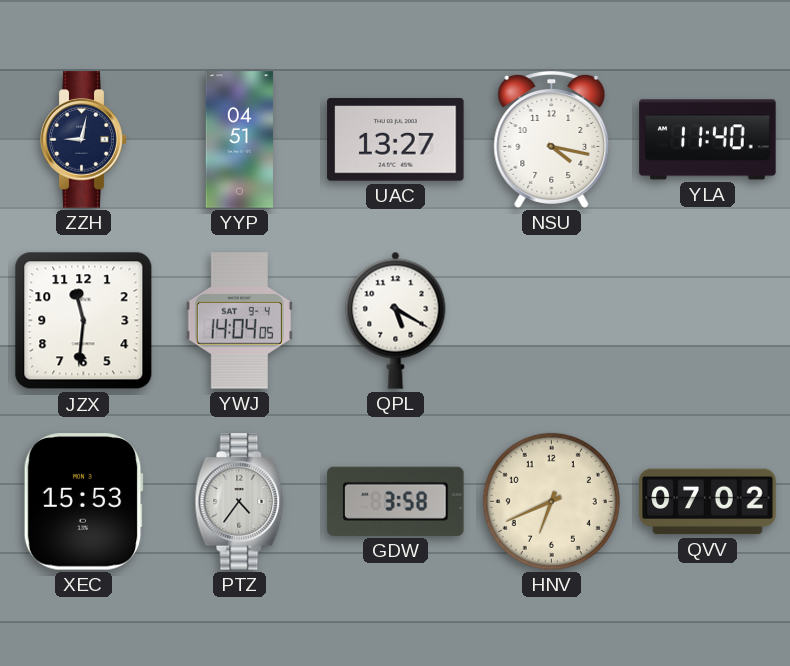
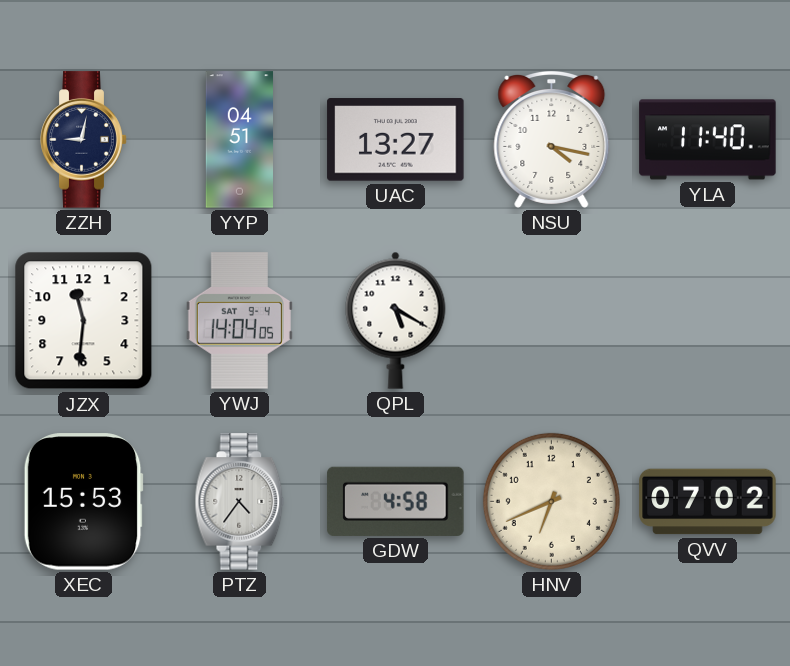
GDW: 3:58 -> 4:58 (396, 501)
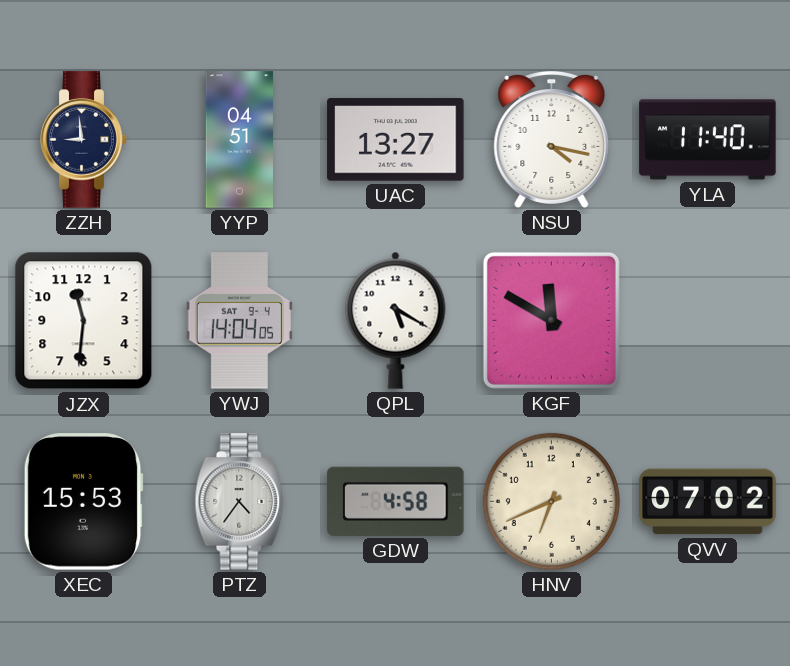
ZZH: 9:02 -> 8:59 (84, 140)
KGF: none -> 11:50 (551, 320)
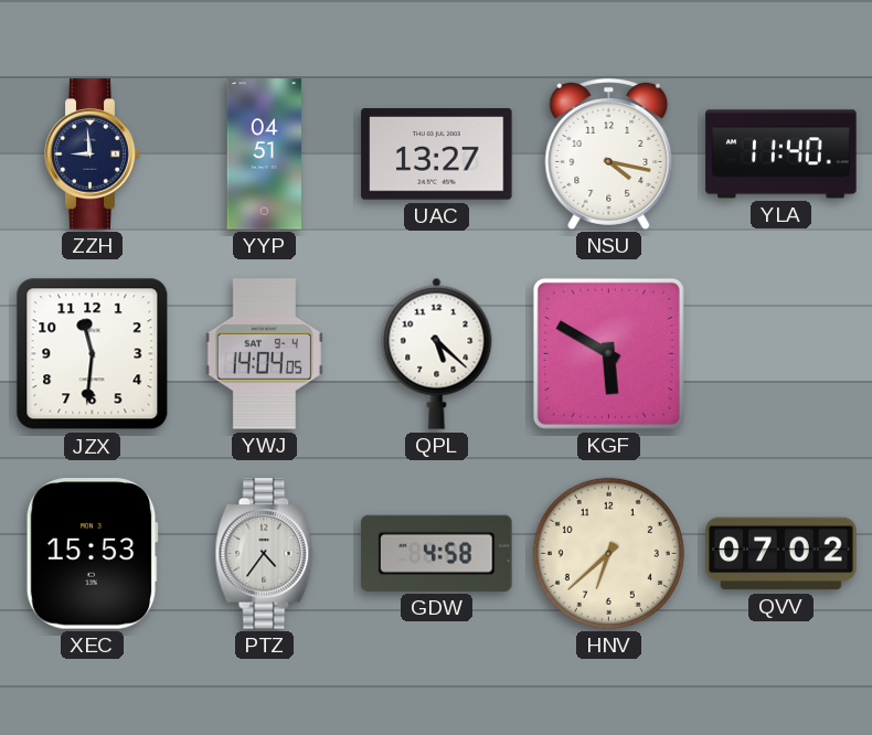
QPL: 5:20 -> 5:22 (437, 353)
KGF: 11:50 -> 5:50 (608, 353)
HNV: 6:41 -> 6:38 (608, 553)
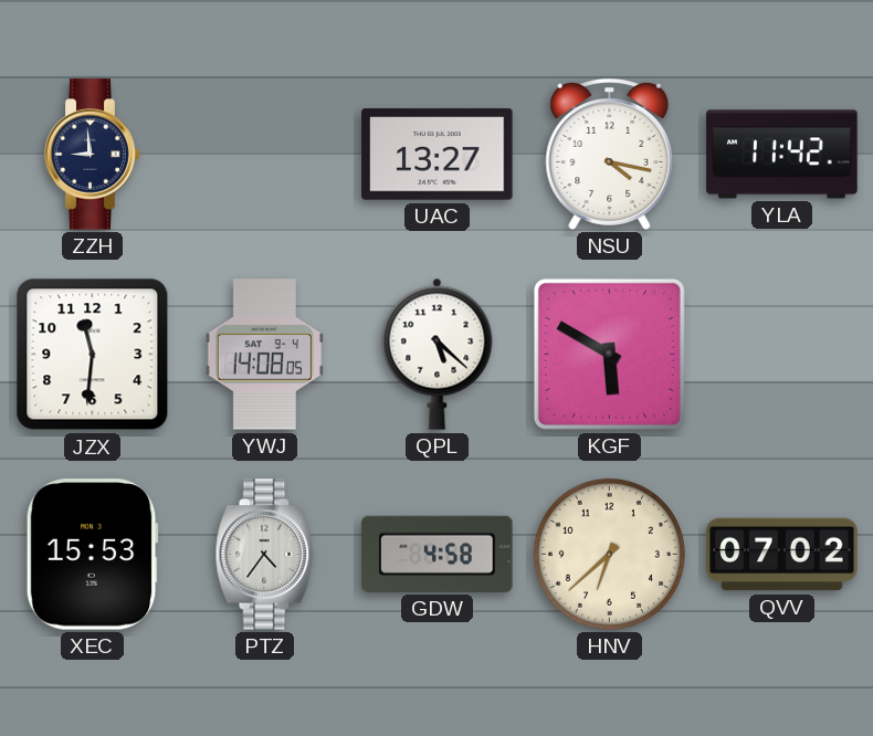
YYP: 04:51 -> none (265, 155)
YLA: 11:40 -> 11:42 (782, 155)
YWJ: 14:04 -> 14:08 (264, 355)
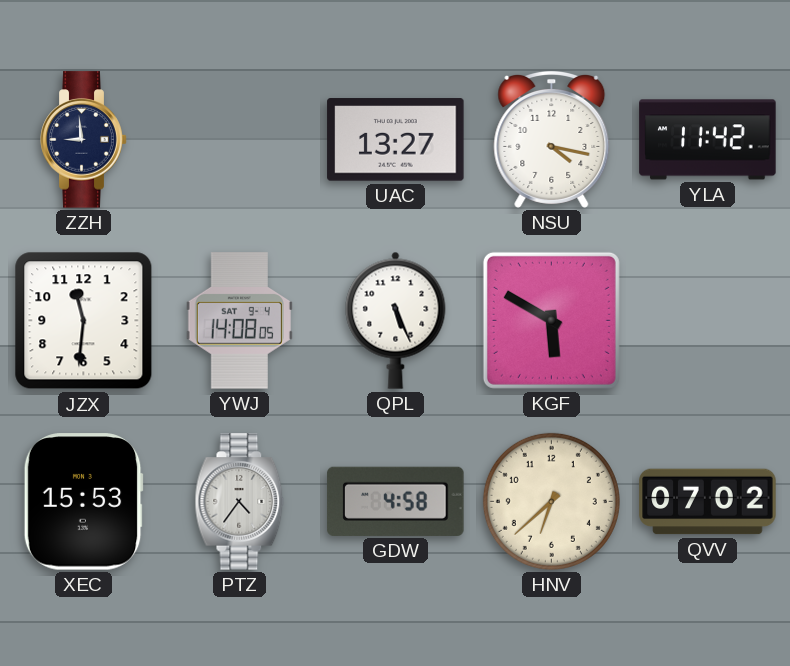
QPL: 5:22 -> 5:26 (396, 320)
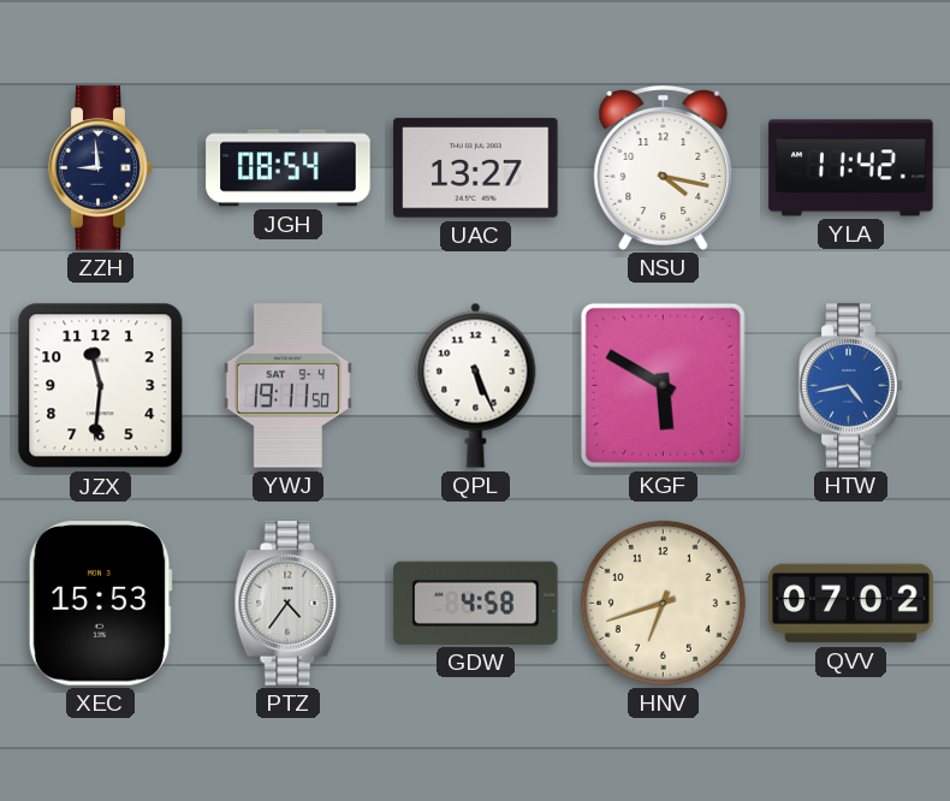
JGH: none -> 08:54 (289, 168)
YWJ: 14:08 -> 19:11 (287, 386)
HTW: none -> 4:43 (851, 386)
HNV: 6:38 -> 6:42 (663, 603)
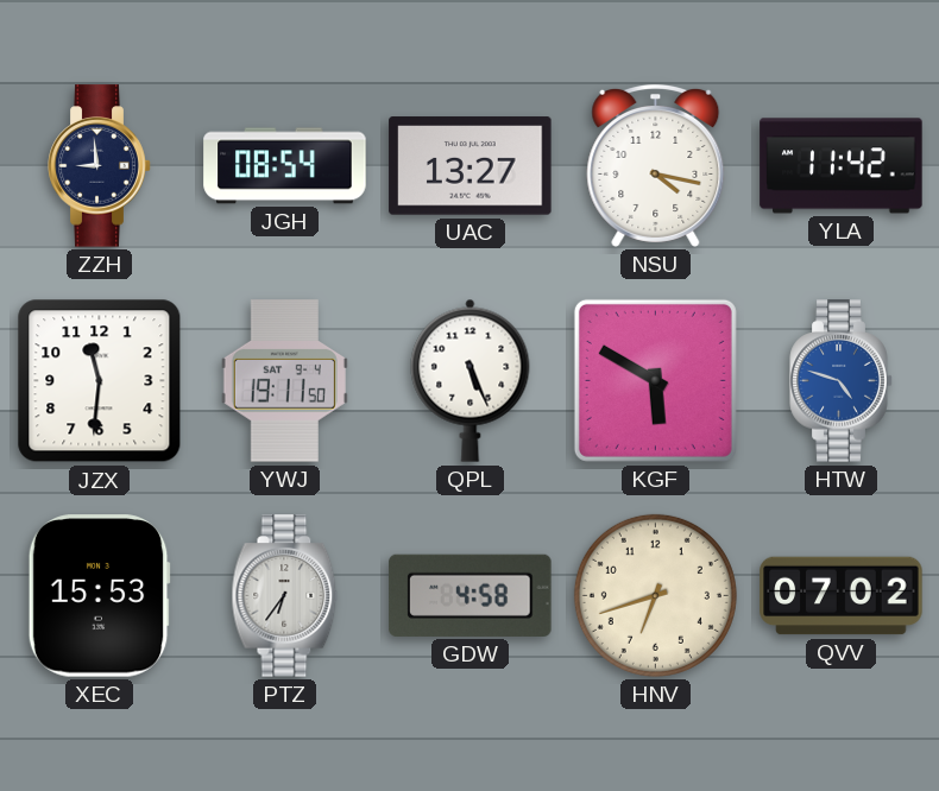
HTW: 4:43 -> 4:48 (842, 381)
PTZ: 4:36 -> 6:36 (285, 596)
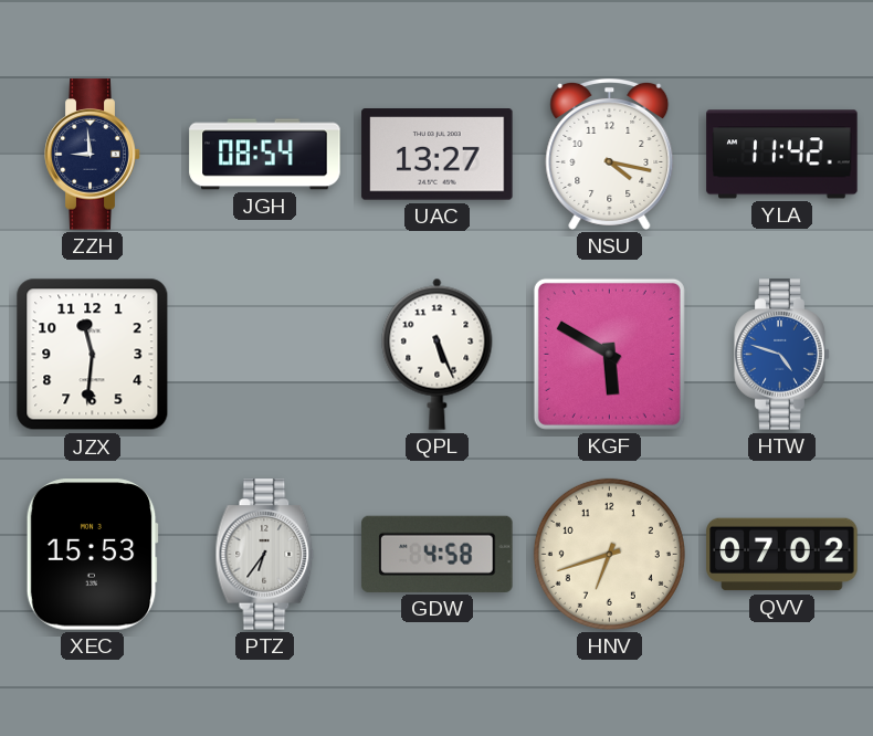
YWJ: 19:11 -> none (284, 381)
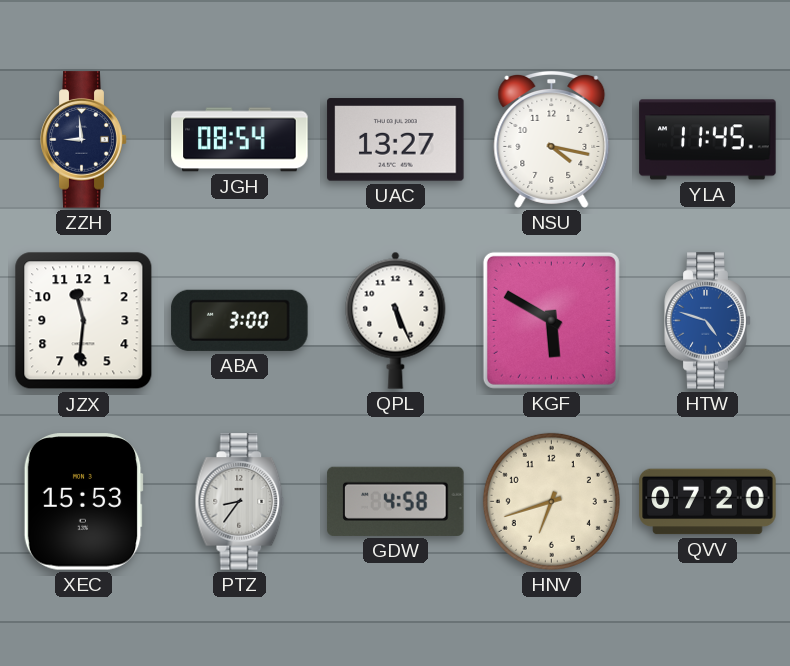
YLA: 11:42 -> 11:45 (708, 140)
ABA: none -> 3:00 (240, 320)
PTZ: 6:36 -> 8:36 (240, 502)
QVV: 07:02 -> 07:20 (708, 502)
